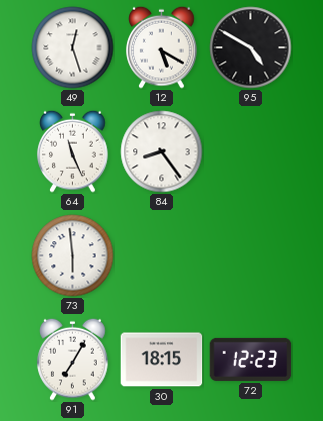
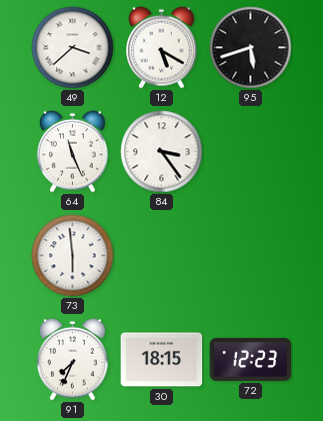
49: 12:27 -> 3:38 (73, 48)
95: 4:50 -> 5:42 (251, 48)
84: 8:24 -> 3:24 (162, 152)
91: 7:05 -> 7:34 (73, 359)
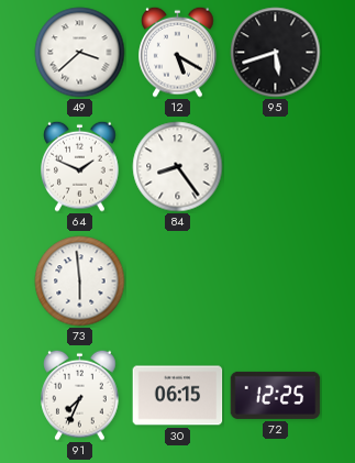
64: 11:26 -> 1:49 (80, 166)
84: 3:24 -> 8:24 (178, 167)
30: 18:15 -> 06:15 (178, 396)
72: 12:23 -> 12:25 (276, 395)
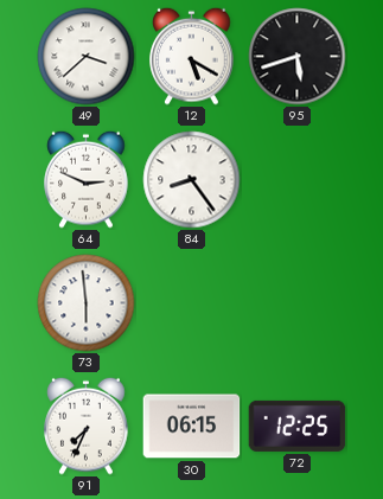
64: 1:49 -> 2:49 (87, 179)
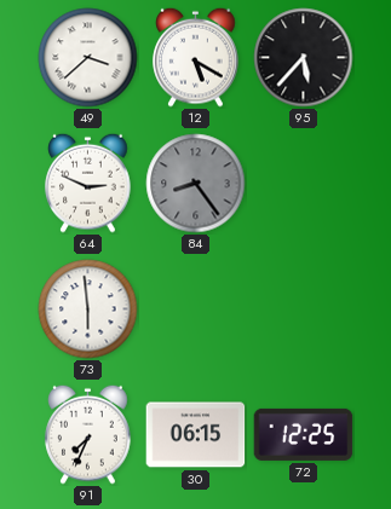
95: 5:42 -> 5:37 (304, 58)
84 dial: white -> grey (196, 184)
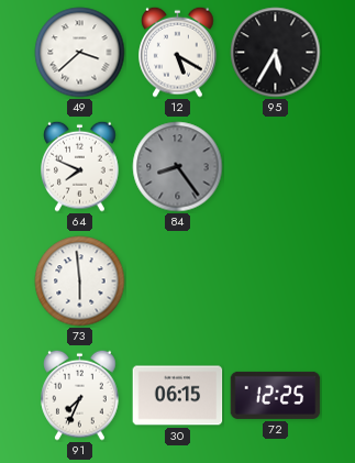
95: 5:37 -> 5:35 (276, 53)
64: 2:49 -> 7:49 (80, 166)
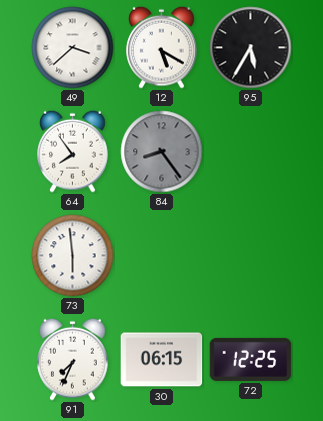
64: 7:49 -> 7:54 (73, 151)
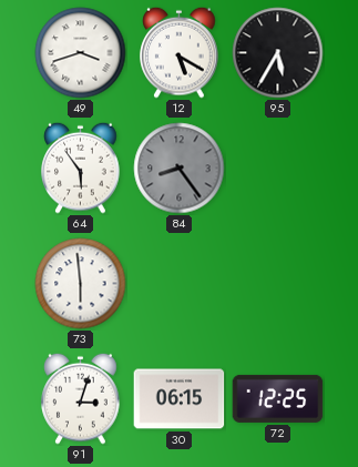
49: 3:38 -> 3:42 (81, 53)
64: 7:54 -> 5:54 (81, 167)
91: 7:34 -> 3:03 (81, 398)
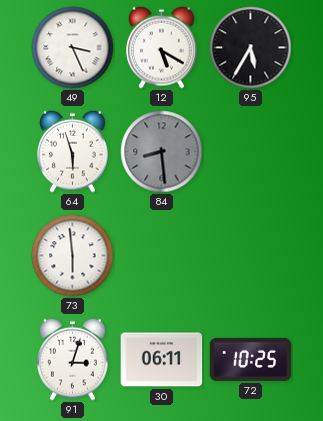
49: 3:42 -> 3:26 (73, 48)
64: 5:54 -> 5:57 (73, 151)
84: 8:24 -> 8:29 (162, 152)
30: 06:15 -> 06:11 (162, 360)
72: 12:25 -> 10:25 (251, 359)
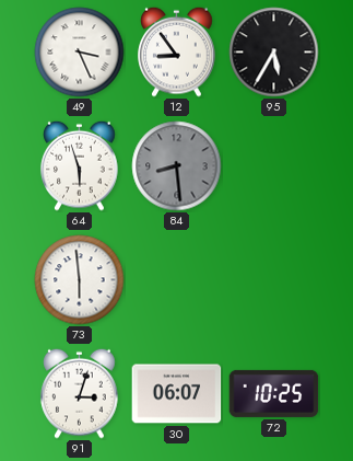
12: 5:20 -> 8:54 (177, 51)
30: 06:11 -> 06:07 (177, 394)
